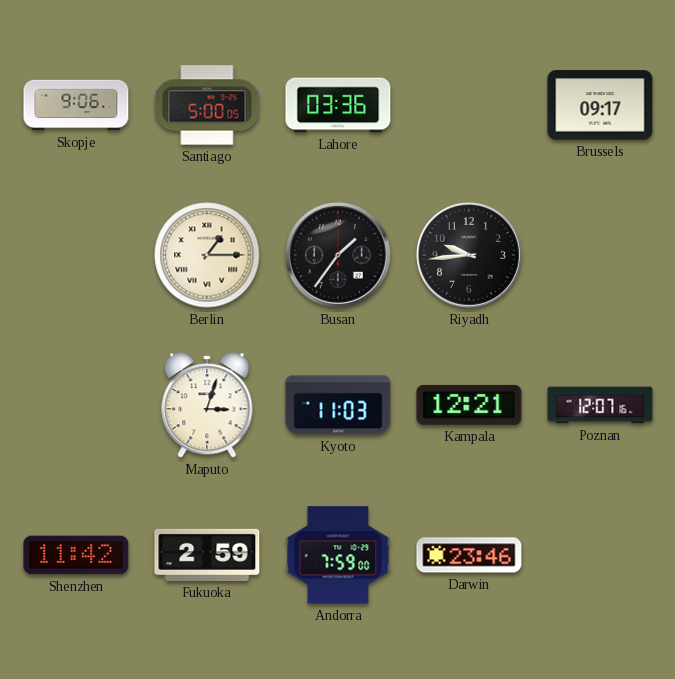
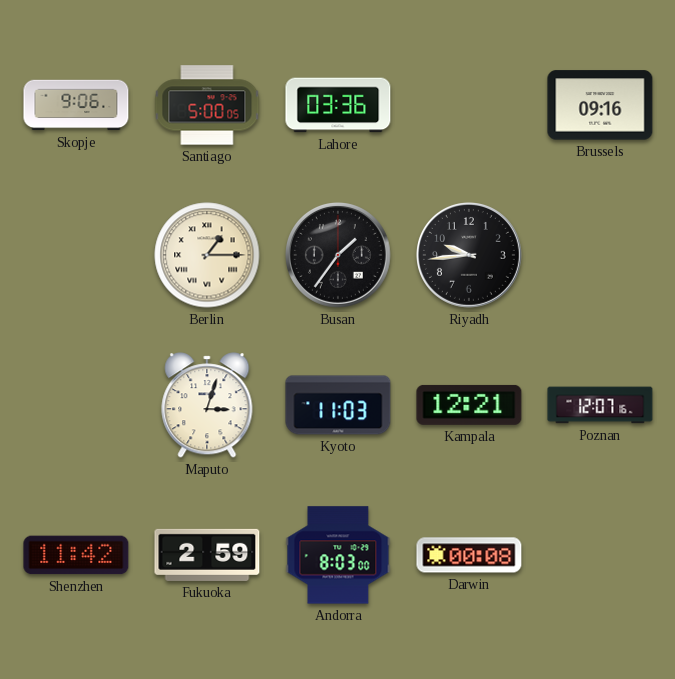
Brussels: 09:17 -> 09:16 (600, 105)
Andorra: 7:59 -> 8:03 (338, 555)
Darwin: 23:46 -> 00:08 (469, 555)
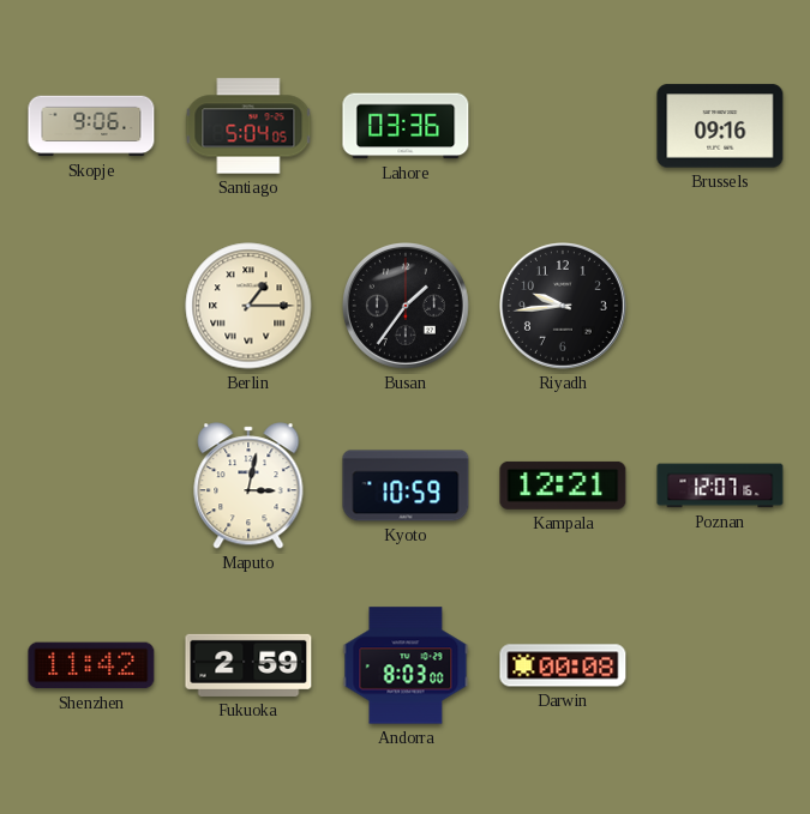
Santiago: 5:00 -> 5:04 (248, 126)
Maputo: 3:03 -> 3:02 (248, 486)
Kyoto: 11:03 -> 10:59 (406, 486)
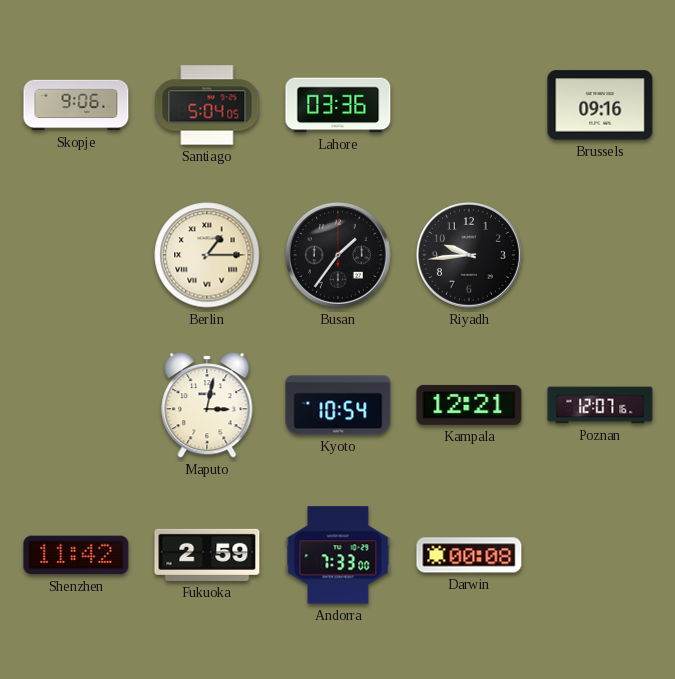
Kyoto: 10:59 -> 10:54 (338, 405)
Andorra: 8:03 -> 7:33 (338, 555)
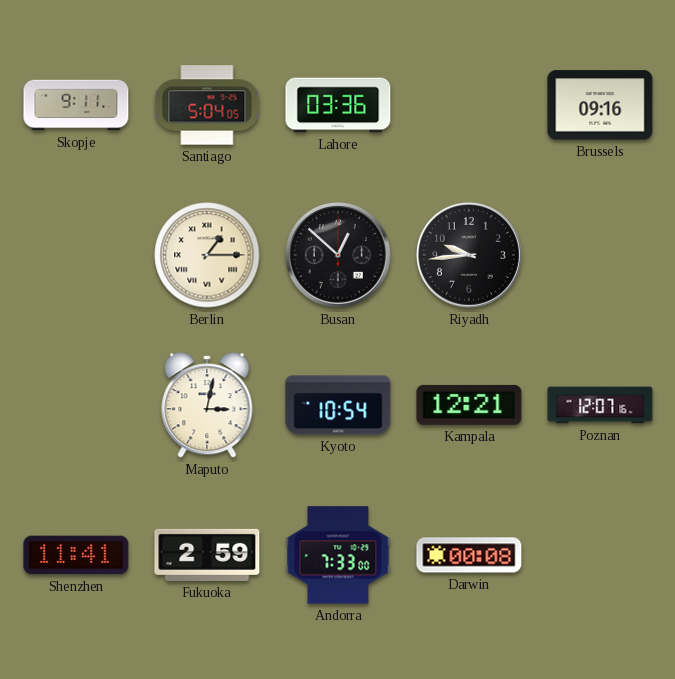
Skopje: 9:06 -> 9:11 (76, 105)
Busan: 1:36 -> 12:52 (339, 256)
Shenzhen: 11:42 -> 11:41 (76, 555)
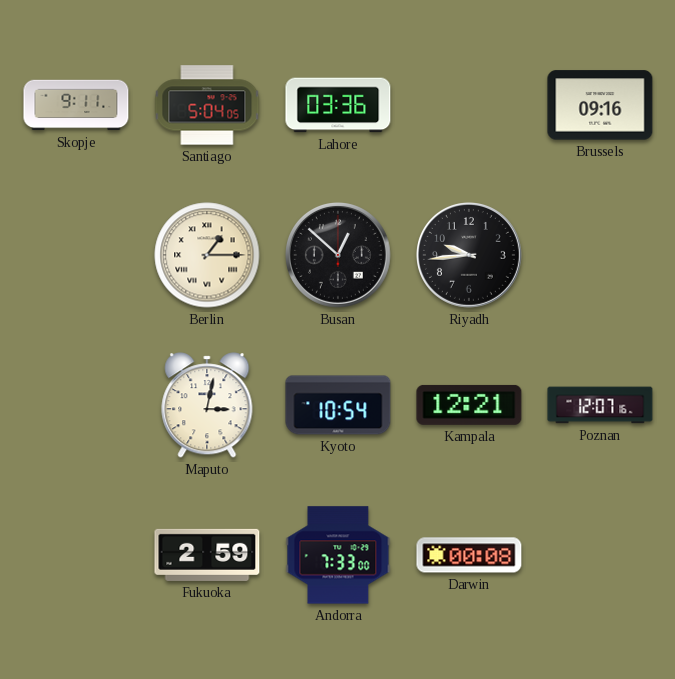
Shenzhen: 11:41 -> none (76, 555)
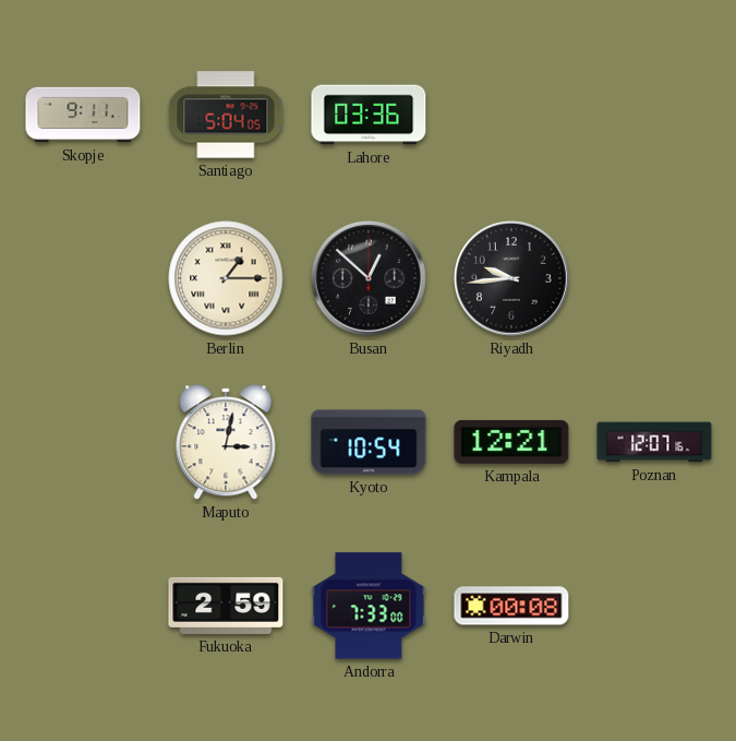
Brussels: 09:16 -> none (600, 105)
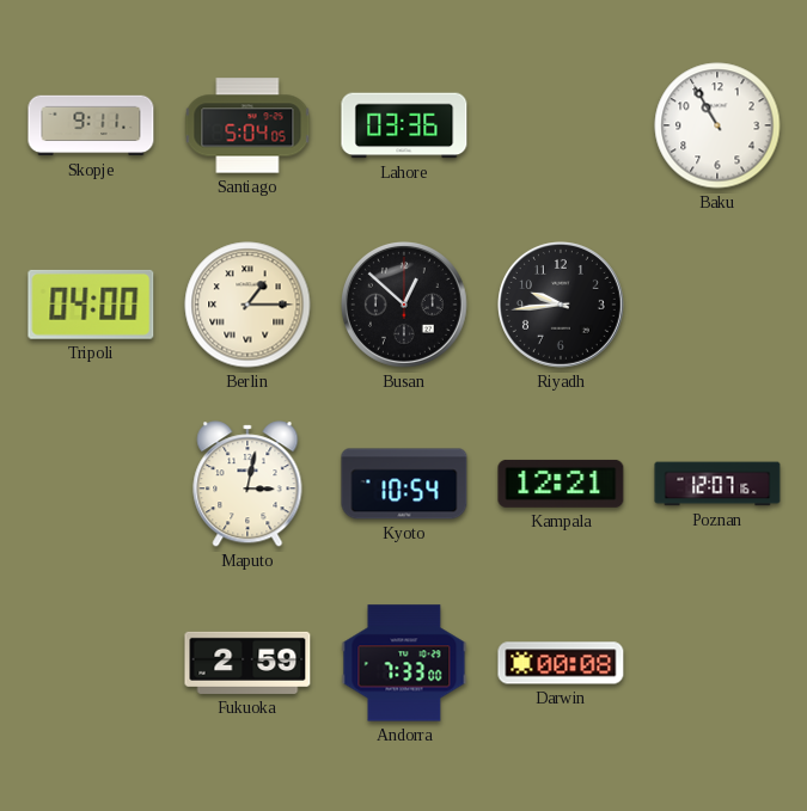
Baku: none -> 10:55 (717, 125)
Tripoli: none -> 04:00 (91, 305)
